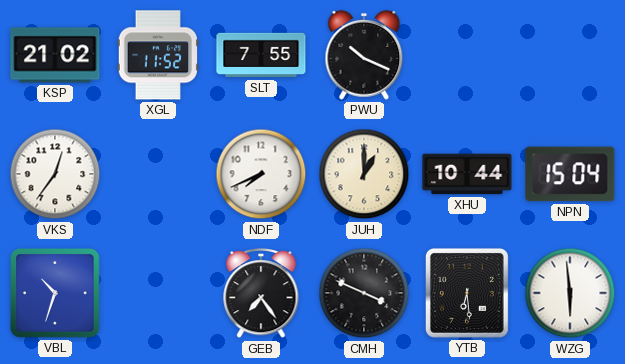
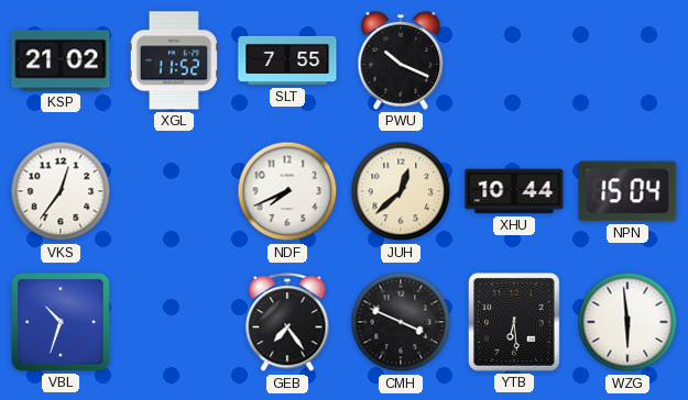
JUH: 1:00 -> 12:38 (401, 191)
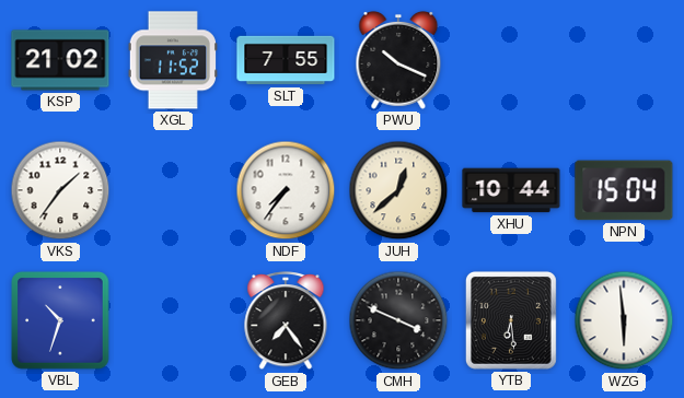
VKS: 12:36 -> 1:36 (60, 190)
NDF: 7:41 -> 7:36 (286, 190)
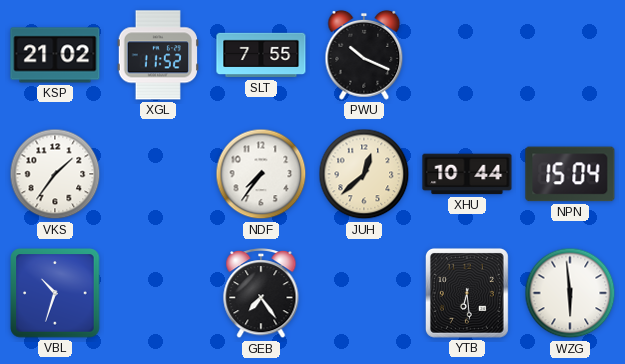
CMH: 3:49 -> none (398, 320)
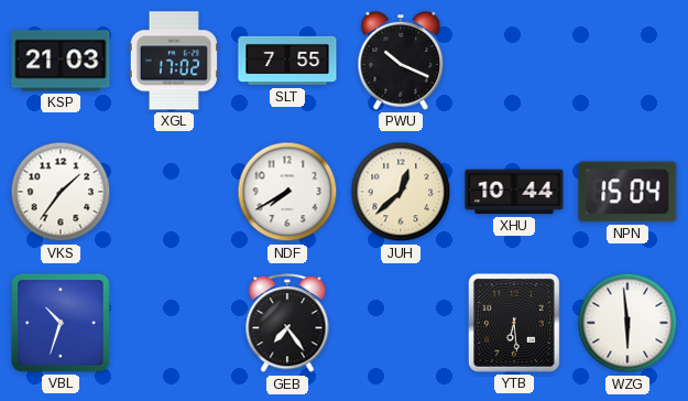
KSP: 21:02 -> 21:03 (61, 61)
XGL: 11:52 -> 17:02 (174, 61)
NDF: 7:36 -> 7:40 (287, 192)
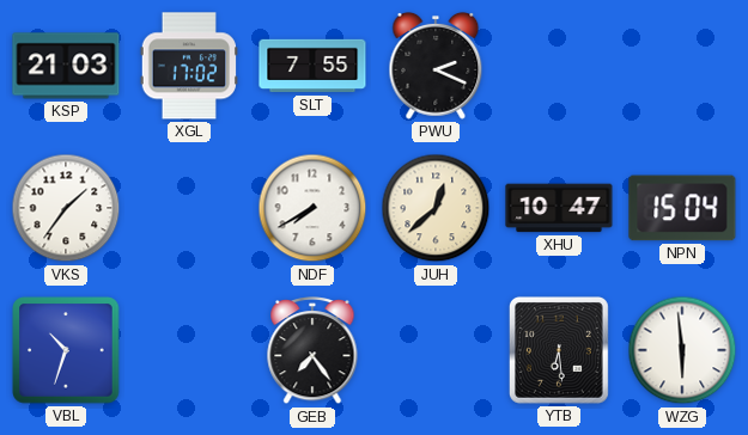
PWU: 10:19 -> 2:19 (436, 66)
XHU: 10:44 -> 10:47 (559, 208)
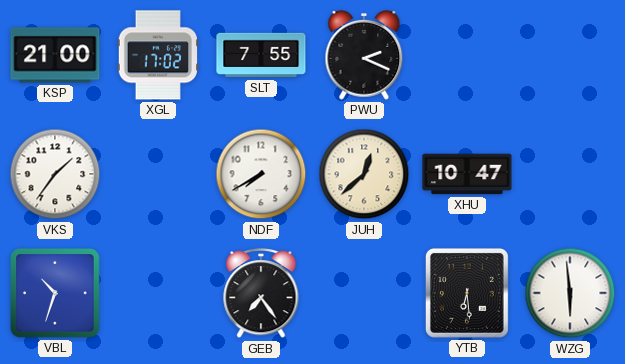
KSP: 21:03 -> 21:00 (55, 55)
NPN: 15:04 -> none (682, 208)
